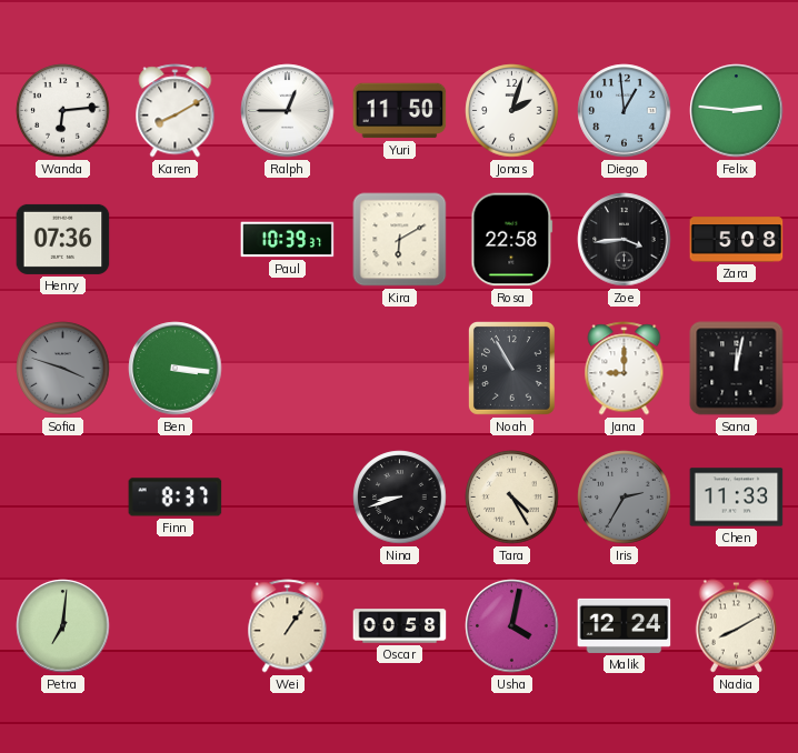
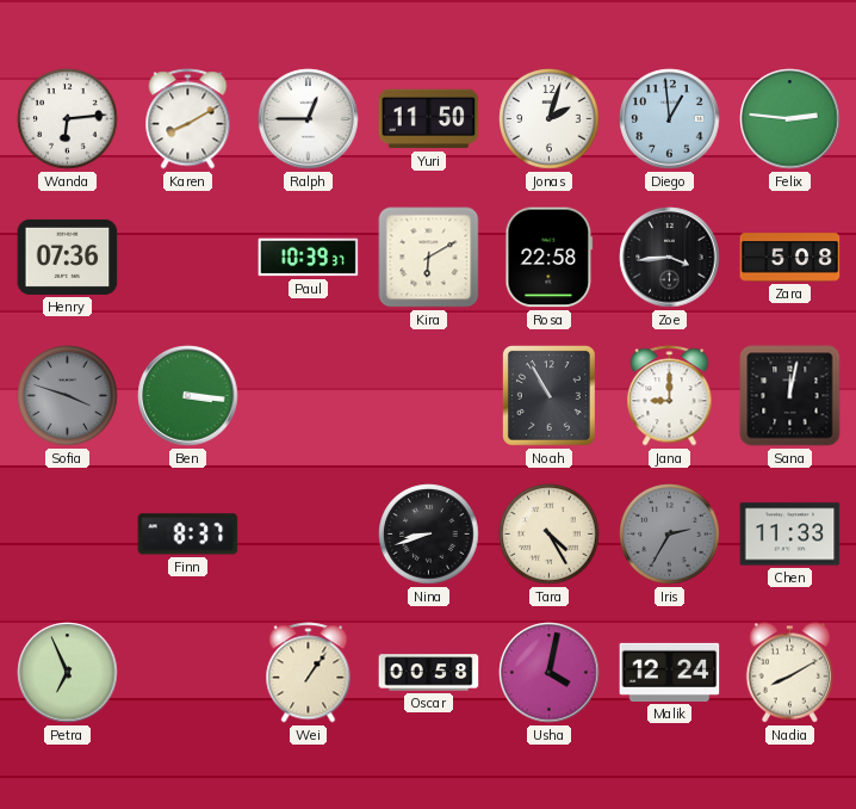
Petra: 7:01 -> 6:56 (68, 673)
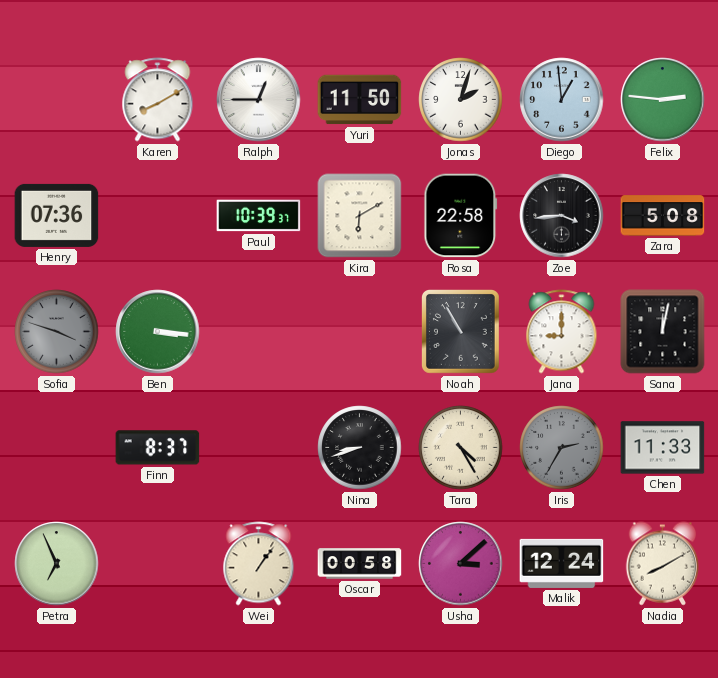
Wanda: 6:14 -> none (68, 119)
Usha: 4:02 -> 3:08 (461, 564)
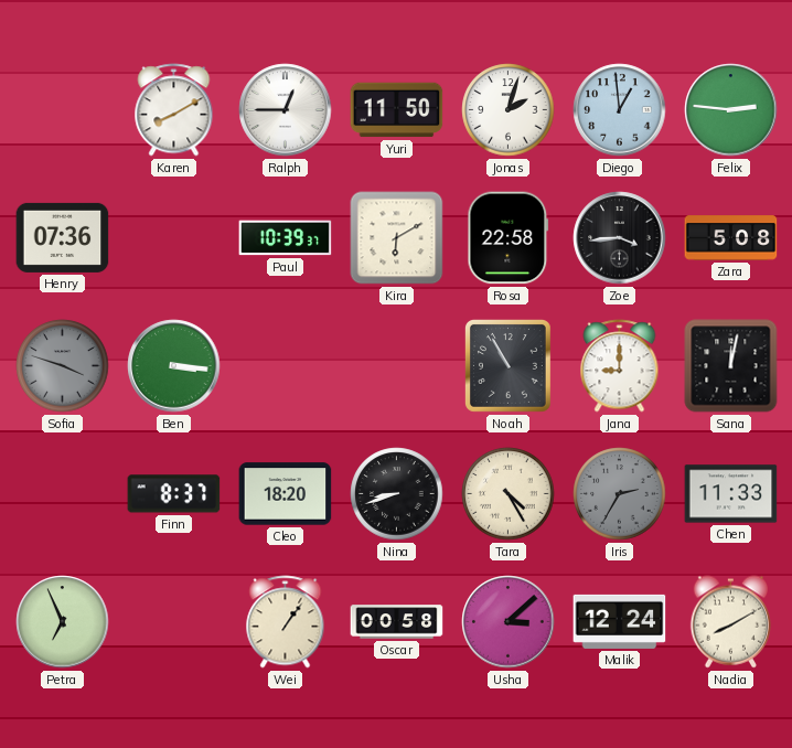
Cleo: none -> 18:20 (286, 494)
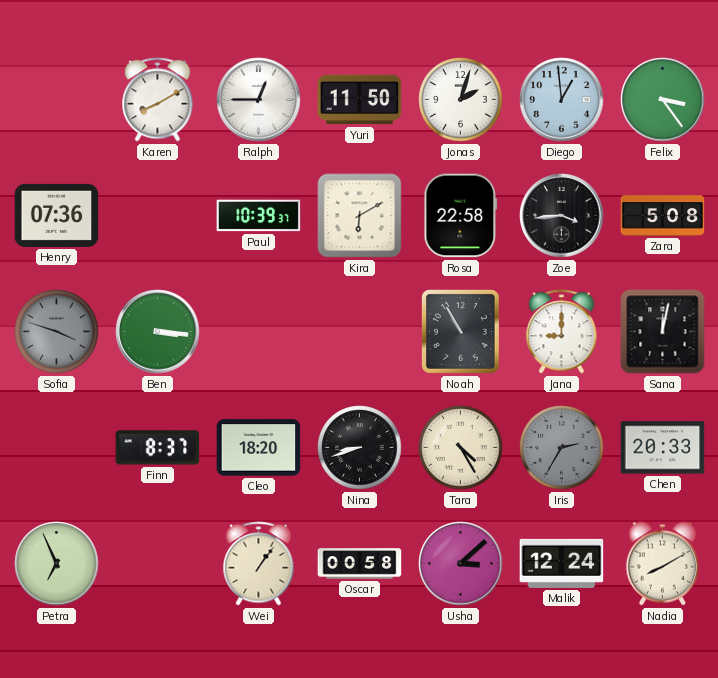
Felix: 2:46 -> 3:24 (663, 100)
Chen: 11:33 -> 20:33 (663, 448)
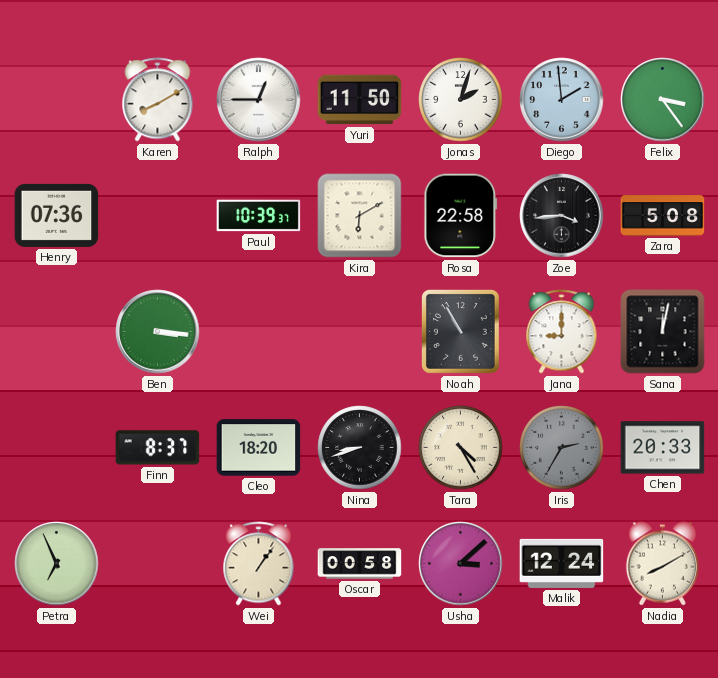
Diego: 12:59 -> 1:59 (562, 100)
Sofia: 3:48 -> none (57, 332)
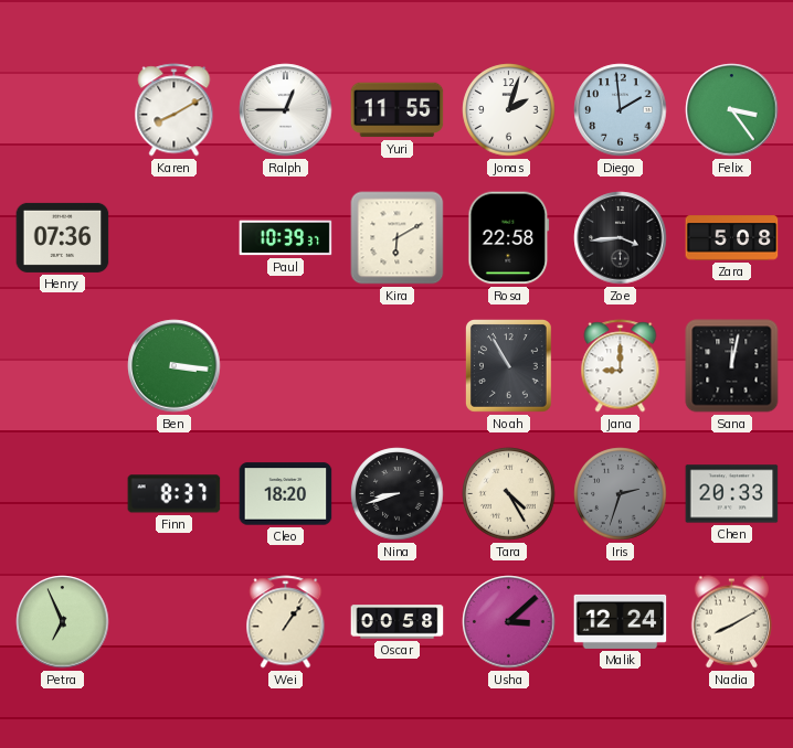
Yuri: 11:50 -> 11:55 (398, 110)
Iris: 2:35 -> 2:33 (621, 494)
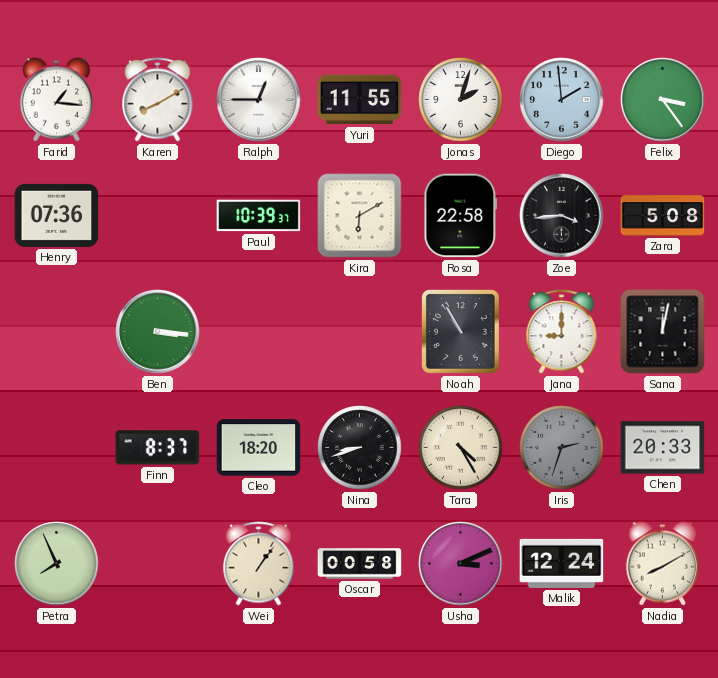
Farid: none -> 1:16 (56, 100)
Petra: 6:56 -> 7:56 (57, 564)
Usha: 3:08 -> 3:11 (461, 564)
